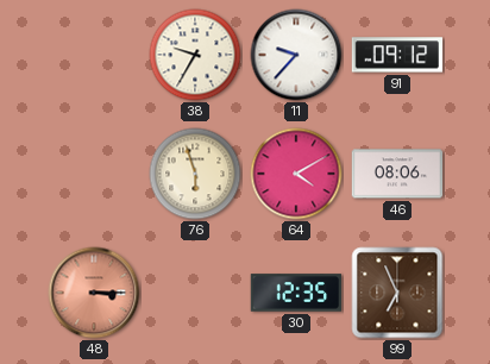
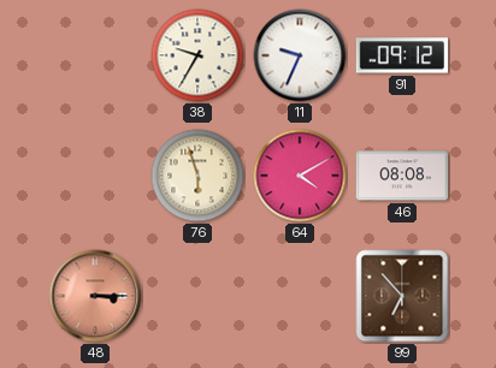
11: 9:37 -> 9:34 (300, 55)
46: 08:06 -> 08:08 (402, 176)
30: 12:35 -> none (296, 293)
99: 6:56 -> 6:53 (402, 296)
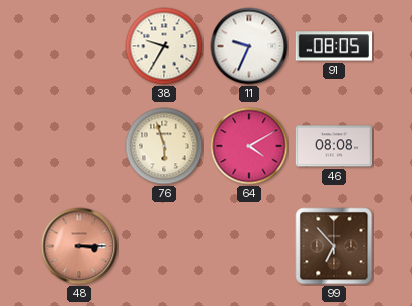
91: 09:12 -> 08:05 (334, 46)
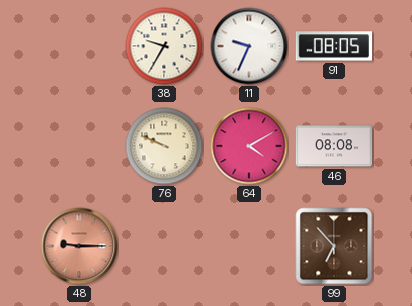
76: 5:57 -> 9:49 (164, 146)
48: 3:15 -> 9:15 (79, 246)
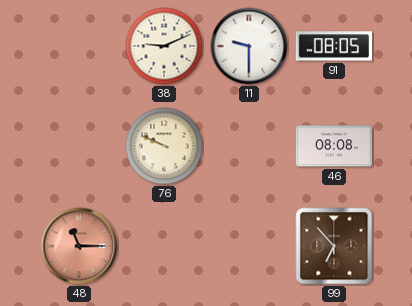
38: 9:35 -> 9:11 (164, 46)
11: 9:34 -> 9:30 (249, 46)
64: 4:10 -> none (249, 146)
48: 9:15 -> 11:15 (79, 246)
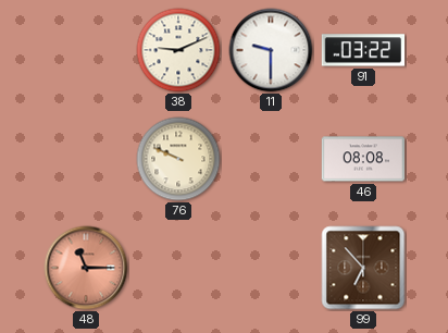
91: 08:05 -> 03:22 (363, 50)
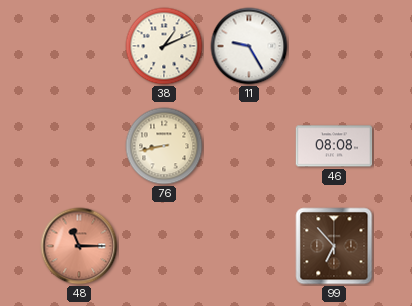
38: 9:11 -> 1:11 (164, 46)
11: 9:30 -> 9:25 (249, 46)
91: 03:22 -> none (363, 50)
76: 9:49 -> 8:43 (164, 146)
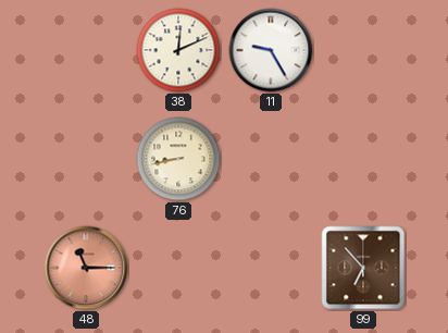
38: 1:11 -> 12:11 (178, 50)
46: 08:08 -> none (334, 146)
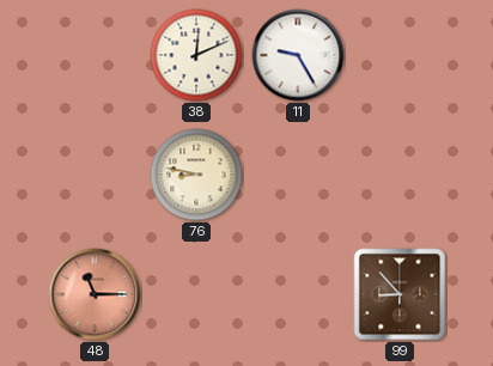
76: 8:43 -> 8:47 (196, 175)
99: 6:53 -> 8:53 (400, 294)
